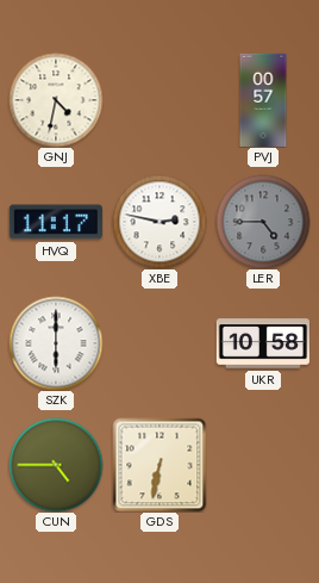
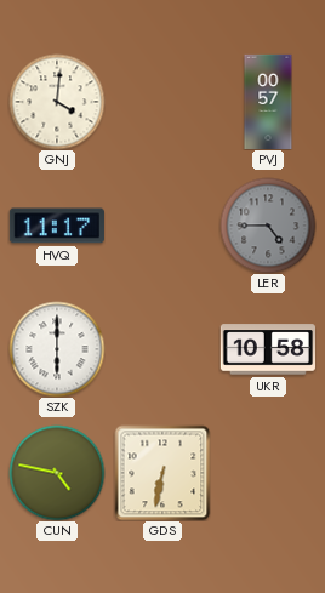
GNJ: 4:32 -> 4:01 (57, 102)
XBE: 2:47 -> none (159, 222)
CUN: 4:45 -> 4:47 (57, 473)
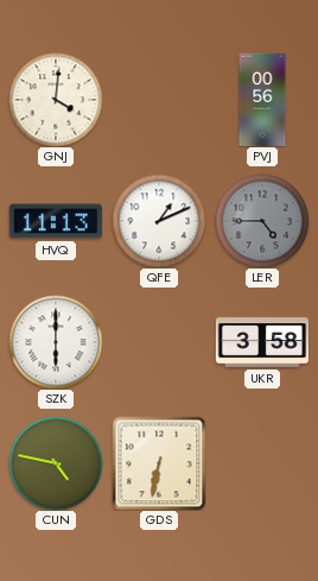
PVJ: 00:57 -> 00:56 (262, 99)
HVQ: 11:17 -> 11:13 (56, 221)
QFE: none -> 1:11 (159, 221)
UKR: 10:58 -> 3:58 (261, 342)
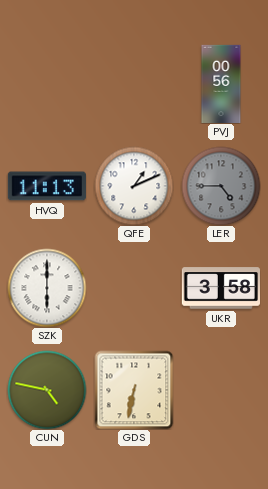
GNJ: 4:01 -> none (56, 100)
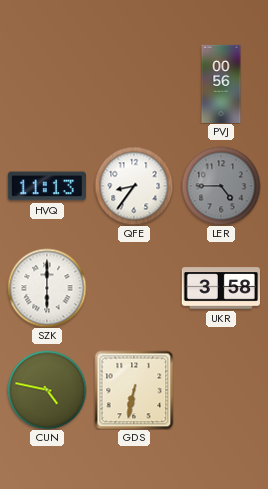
QFE: 1:11 -> 8:36 (134, 186)
